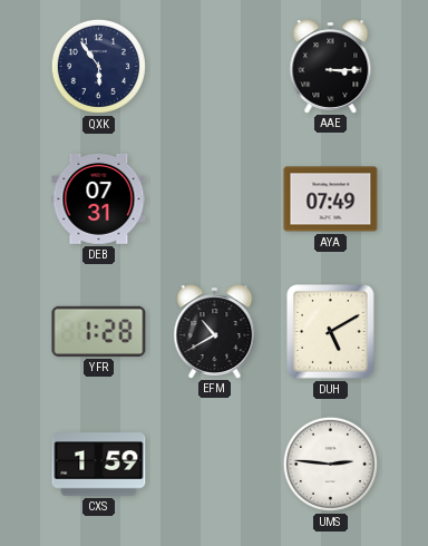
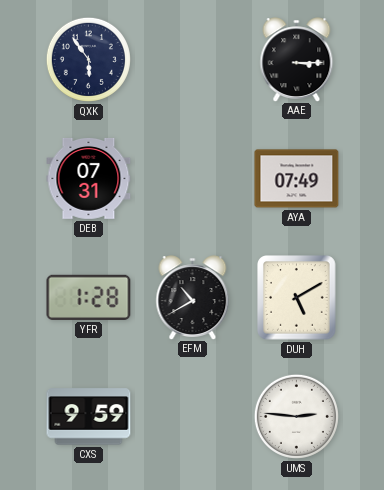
CXS: 1:59 -> 9:59 (89, 417)
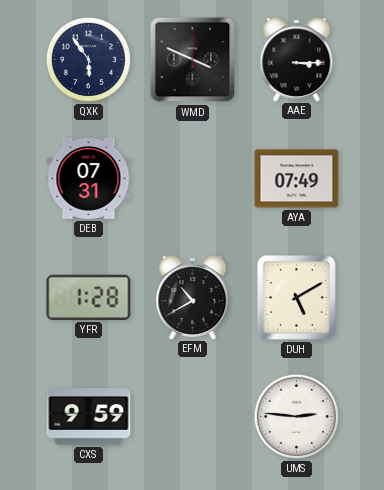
WMD: none -> 3:49 (193, 60)
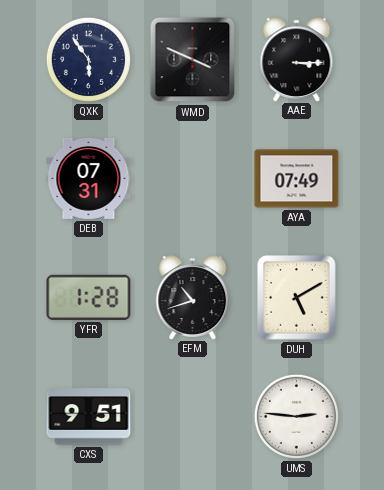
EFM: 10:40 -> 10:42 (193, 297)
CXS: 9:59 -> 9:51 (89, 417)
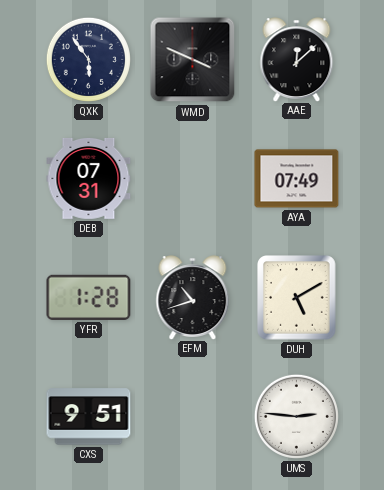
AAE: 3:15 -> 12:08 (297, 59)
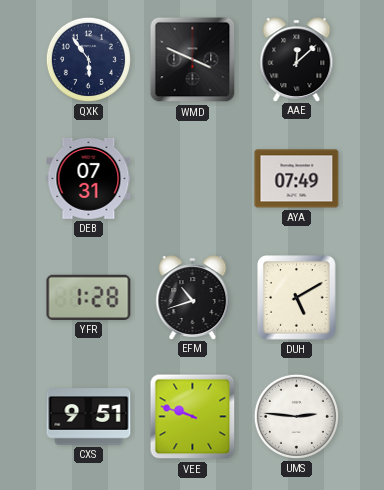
VEE: none -> 9:48 (193, 417)
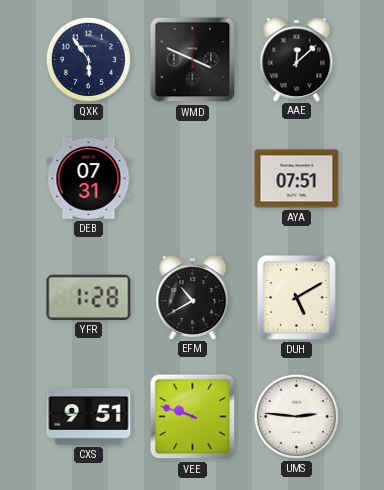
AYA: 07:49 -> 07:51 (297, 179)
EFM: 10:42 -> 10:40 (193, 297)
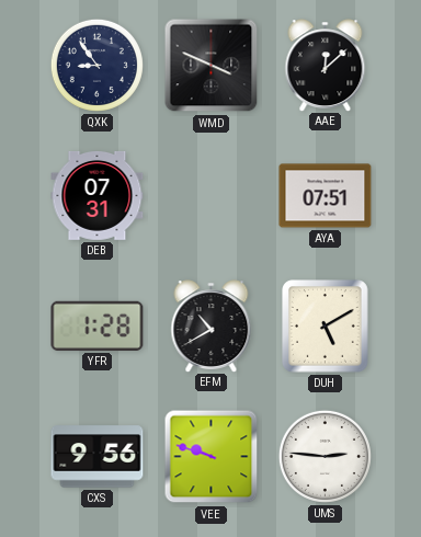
QXK: 5:54 -> 8:54 (96, 65)
CXS: 9:51 -> 9:56 (98, 457)
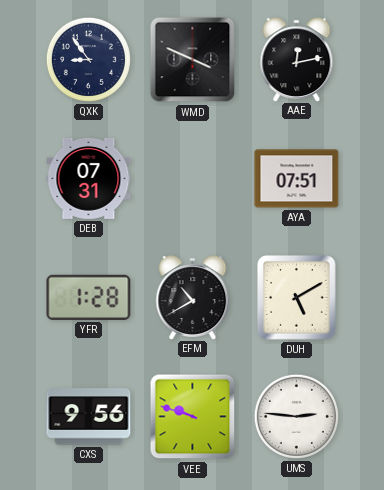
AAE: 12:08 -> 12:13 (297, 59)
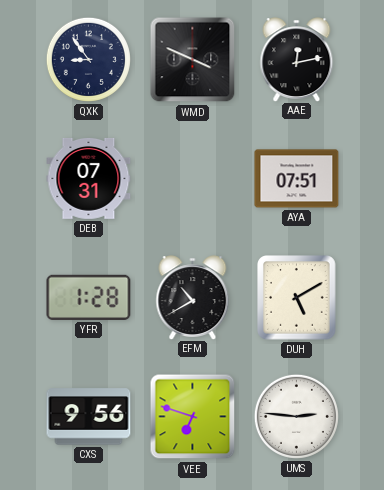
VEE: 9:48 -> 6:48 (193, 417)
